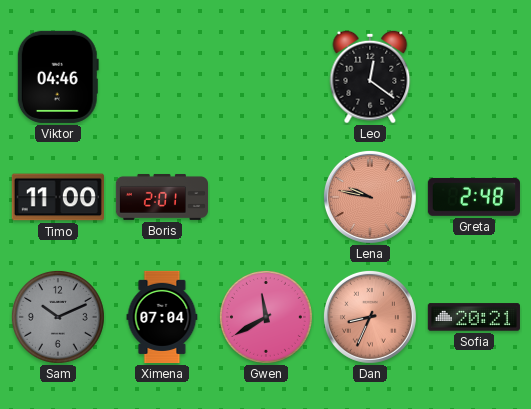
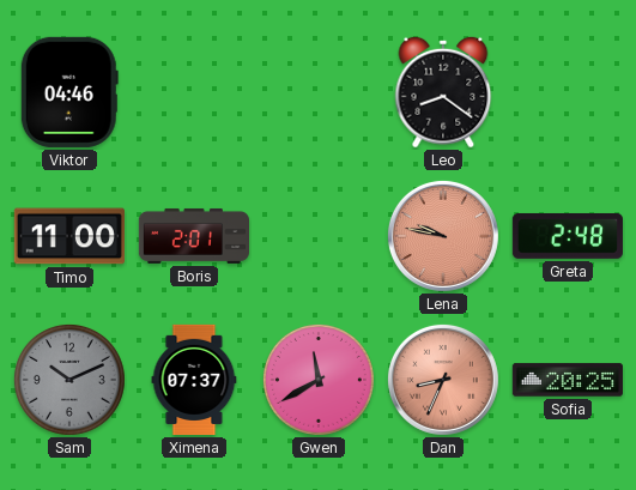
Leo: 12:21 -> 8:21 (443, 92)
Ximena: 07:04 -> 07:37 (194, 380)
Sofia: 20:21 -> 20:25 (568, 380)
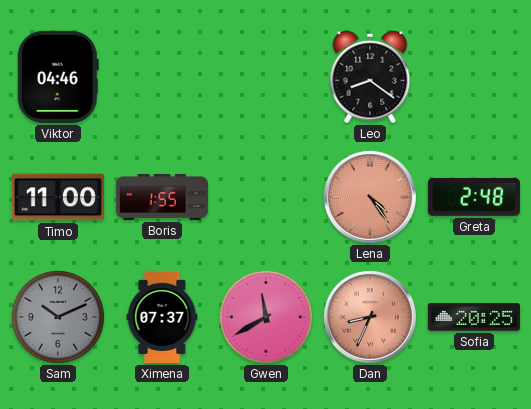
Boris: 2:01 -> 1:55 (161, 197)
Lena: 9:47 -> 4:24 (370, 197)
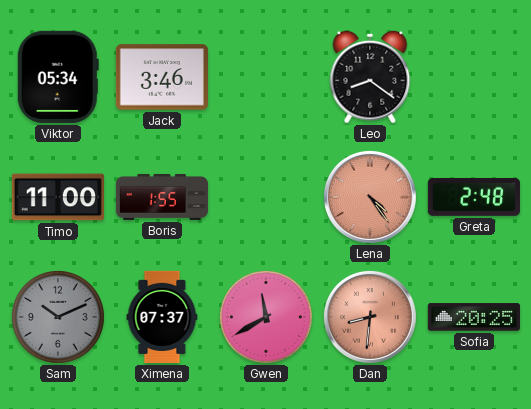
Viktor: 04:46 -> 05:34 (58, 77)
Jack: none -> 3:46 (162, 77)
Dan: 8:34 -> 8:31 (370, 317)
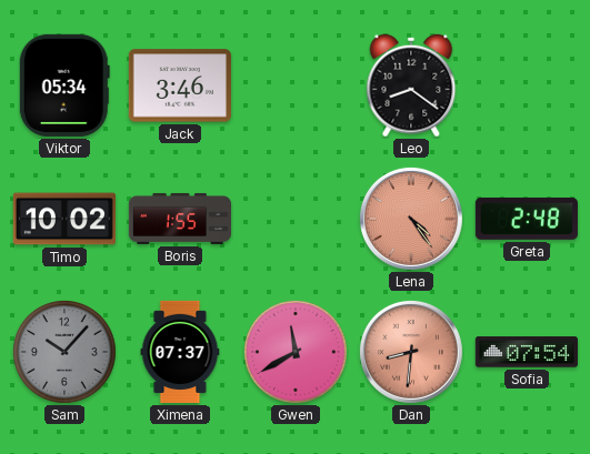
Timo: 11:00 -> 10:02 (64, 219)
Sam: 10:11 -> 10:07 (64, 352)
Sofia: 20:25 -> 07:54 (527, 352)
